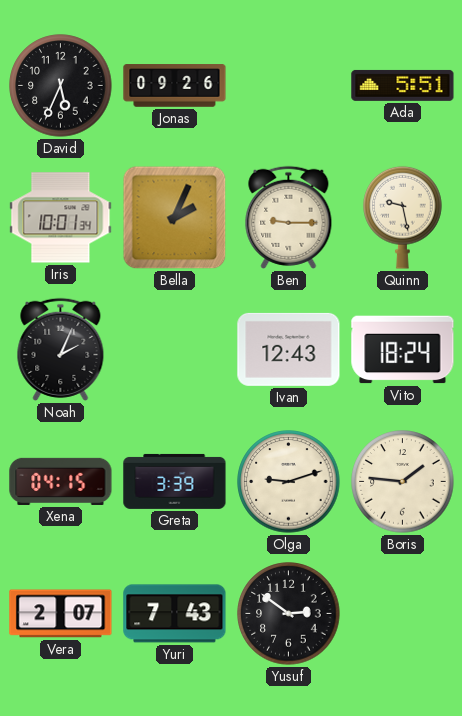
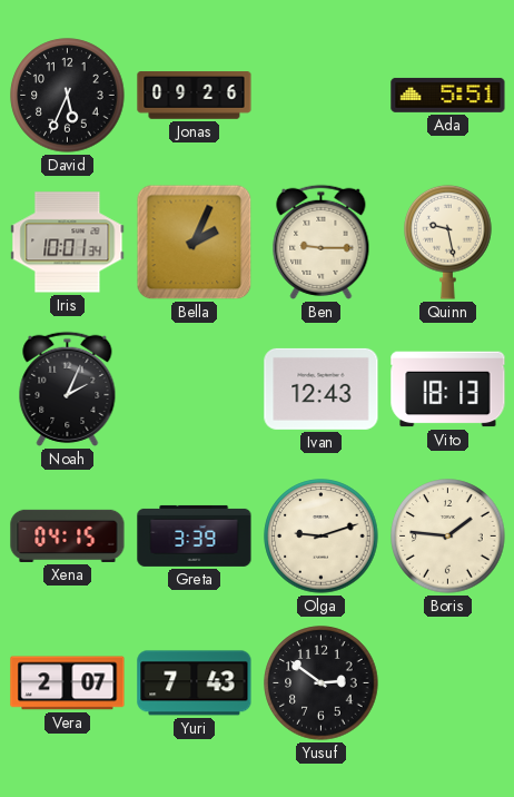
Vito: 18:24 -> 18:13 (448, 390)
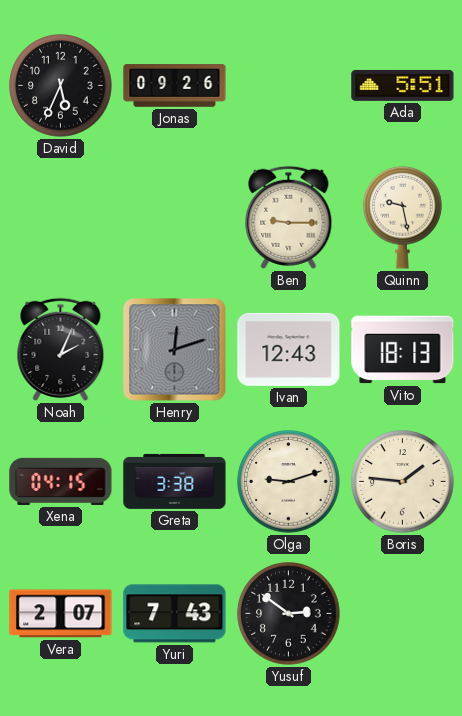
Iris: 10:01 -> none (68, 243)
Bella: 2:04 -> none (195, 243)
Henry: none -> 12:12 (175, 350)
Greta: 3:39 -> 3:38 (175, 481)
